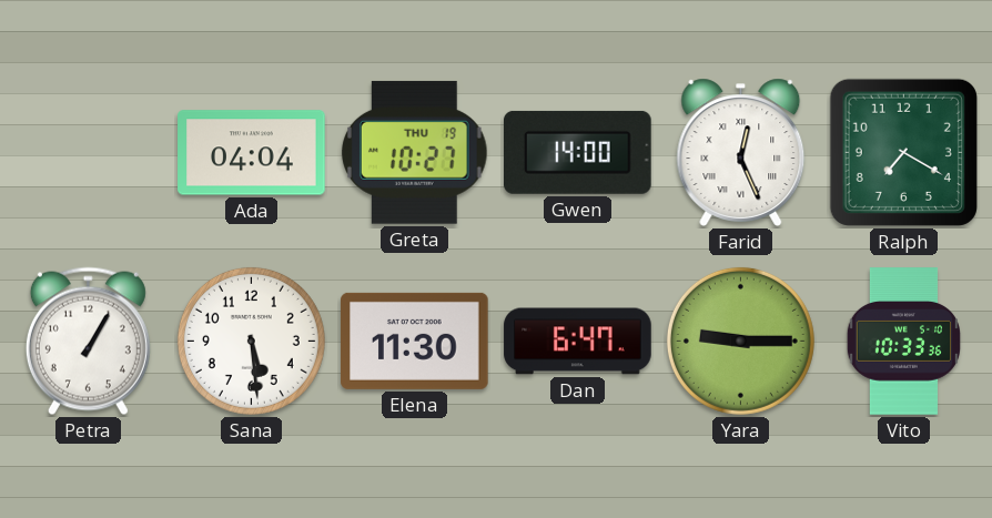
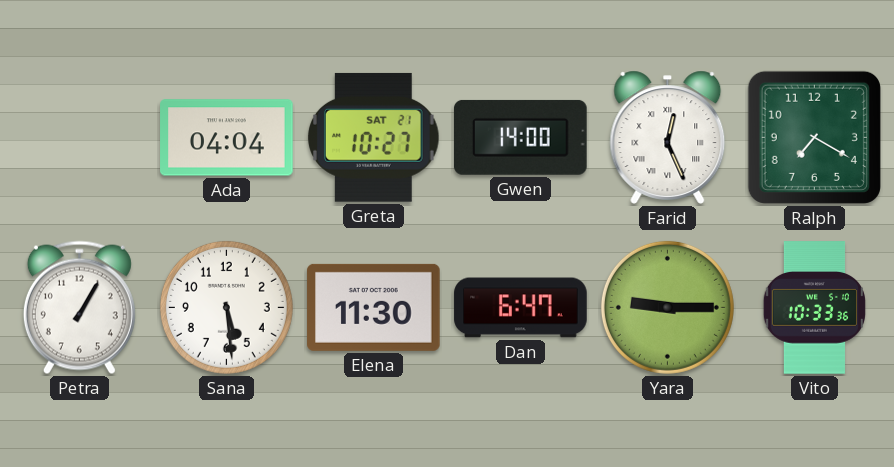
Greta date: THU 19 -> SAT 21 (374, 137)
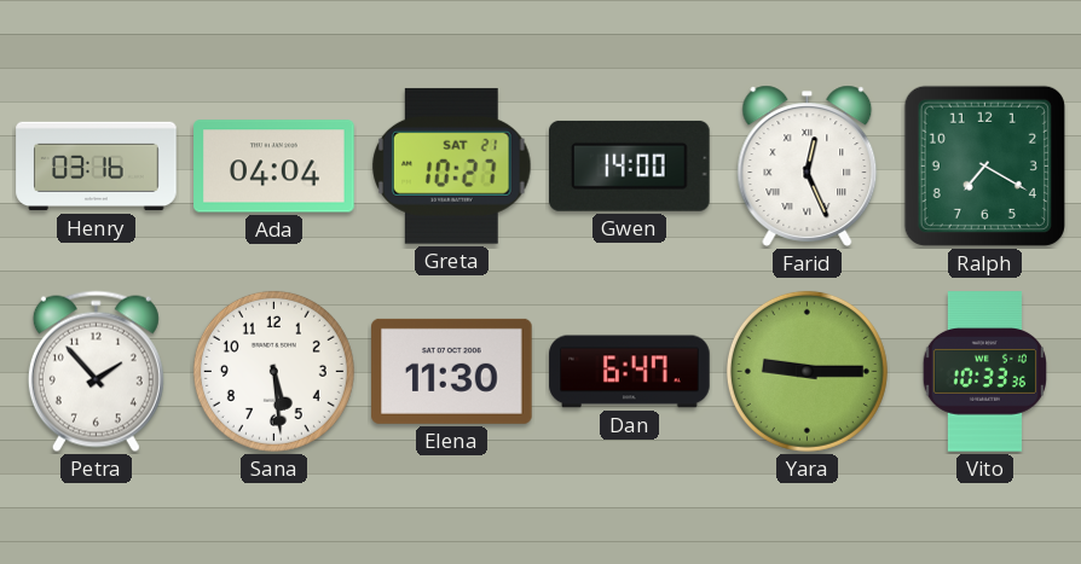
Henry: none -> 03:16 (97, 167)
Petra: 1:05 -> 1:53 (96, 372)
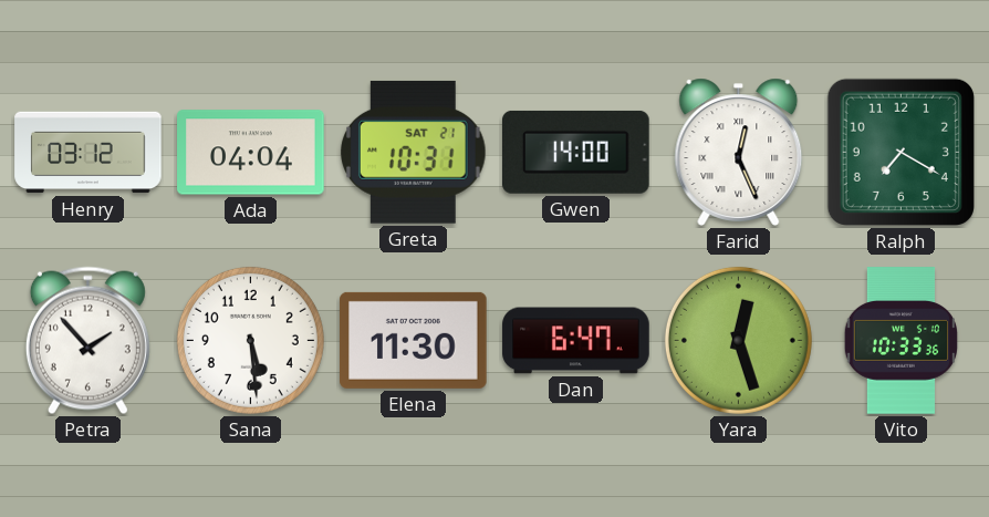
Henry: 03:16 -> 03:12 (89, 153)
Greta: 10:27 -> 10:31 (414, 152)
Yara: 9:15 -> 12:27 (738, 340)
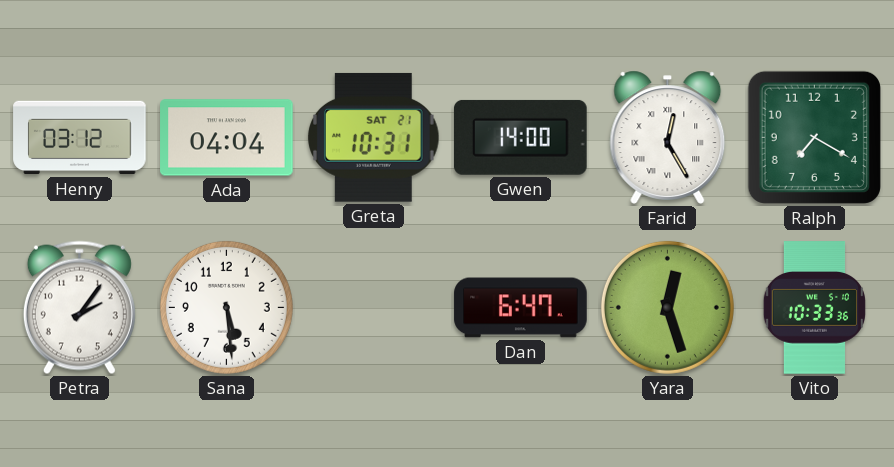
Farid: 12:26 -> 12:25 (668, 137)
Petra: 1:53 -> 2:06 (79, 308)
Elena: 11:30 -> none (414, 340)
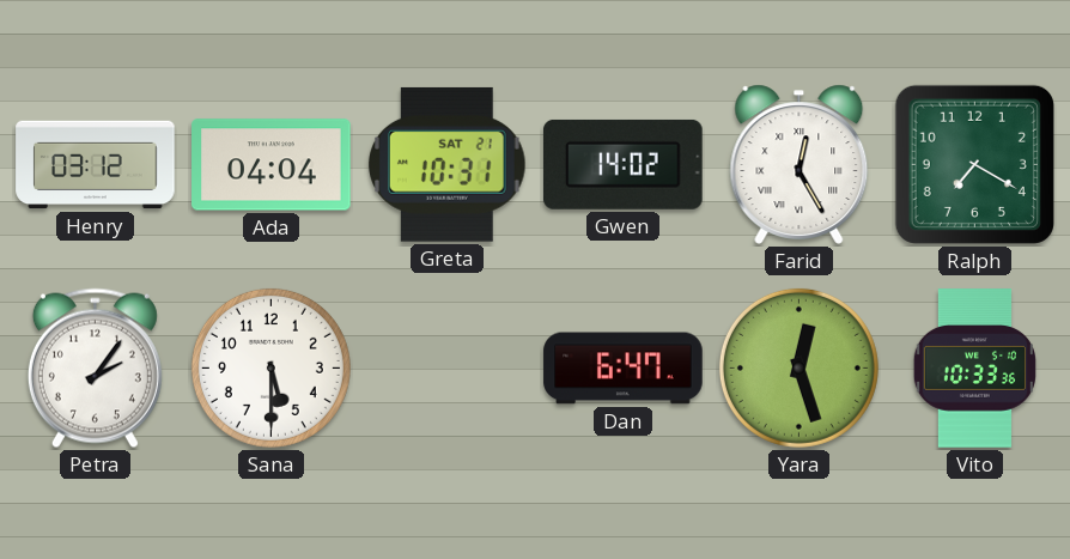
Gwen: 14:00 -> 14:02 (624, 164)
Sana: 5:29 -> 5:30 (270, 367)
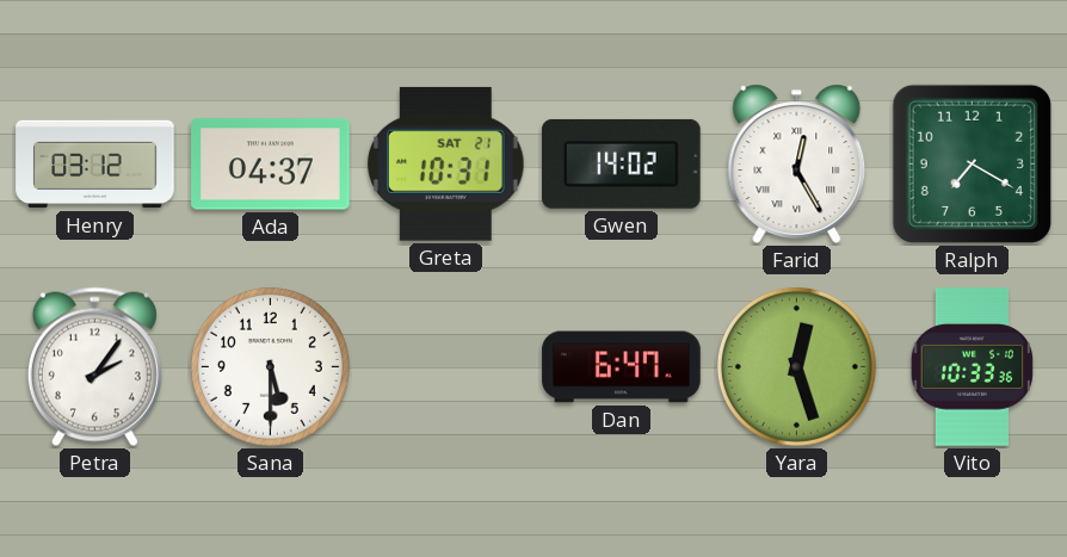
Ada: 04:04 -> 04:37 (271, 165)
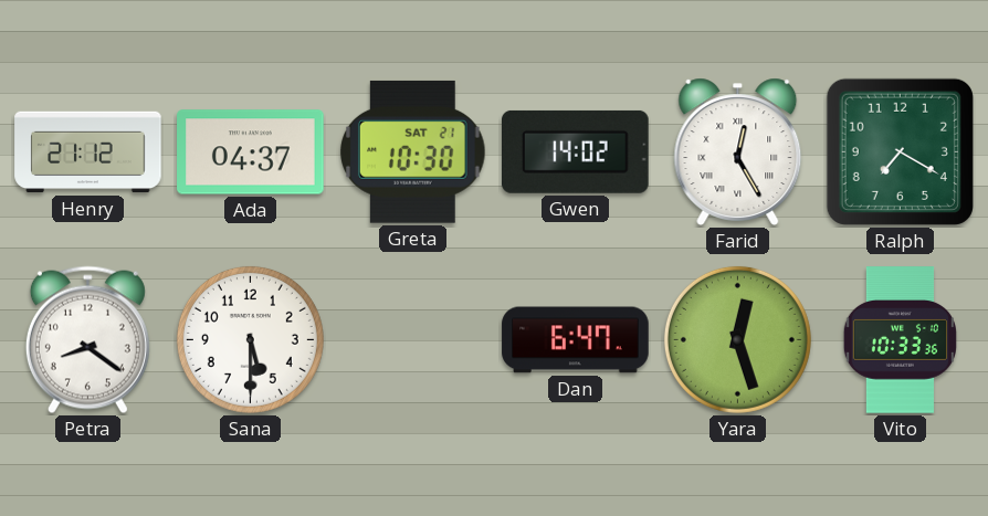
Henry: 03:12 -> 21:12 (88, 152)
Greta: 10:31 -> 10:30 (413, 151)
Petra: 2:06 -> 8:21 (87, 340)
